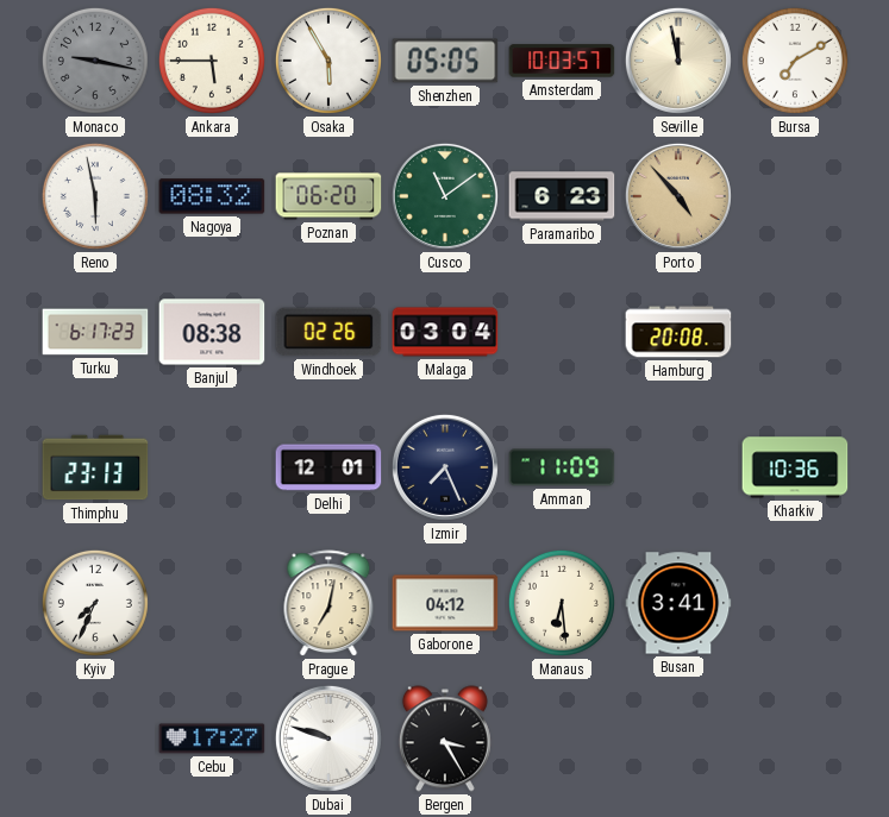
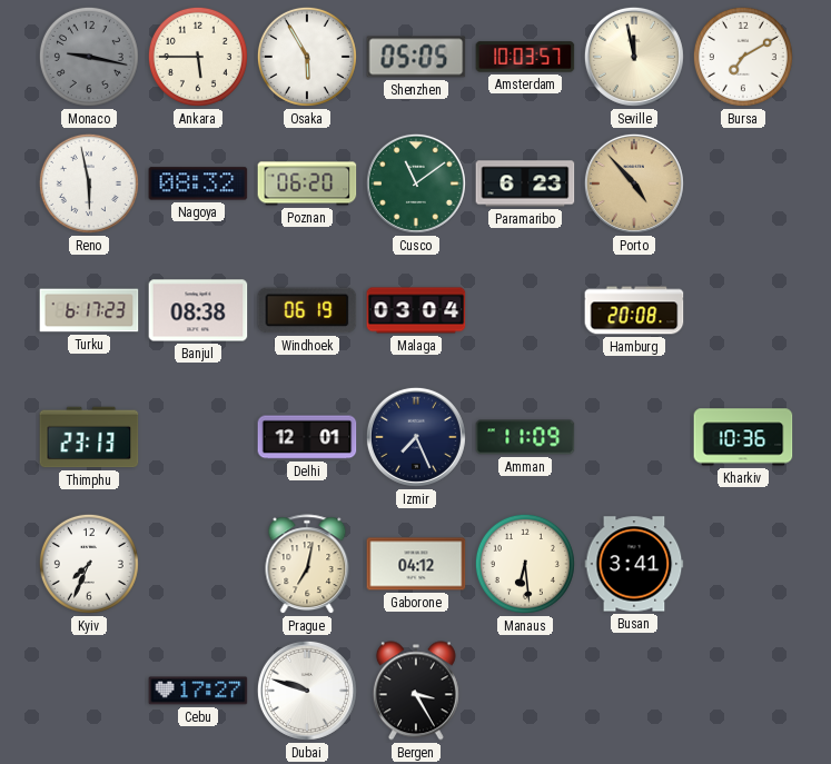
Windhoek: 02:26 -> 06:19 (307, 310)
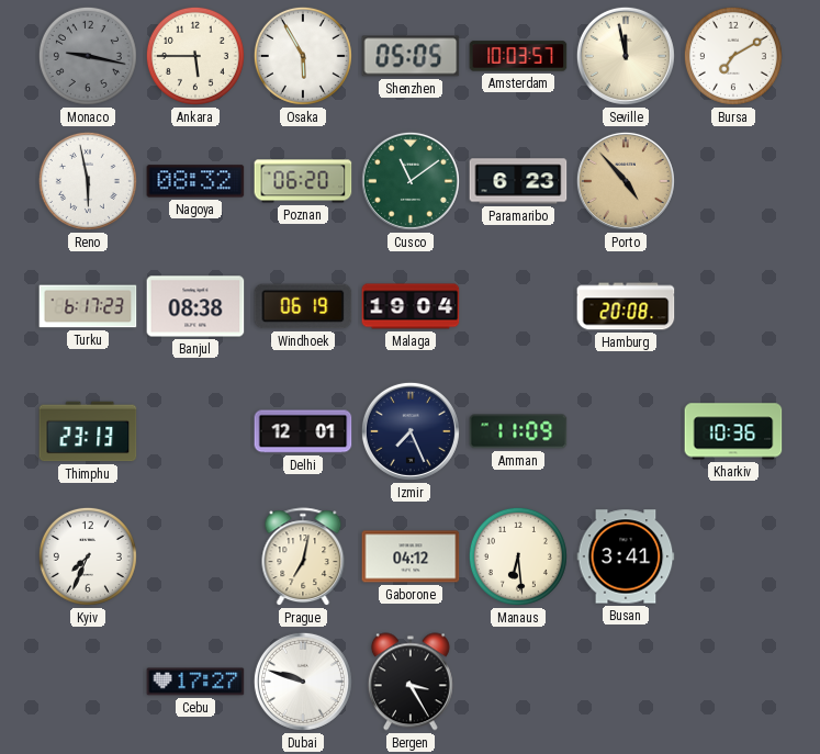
Malaga: 03:04 -> 19:04 (411, 306)
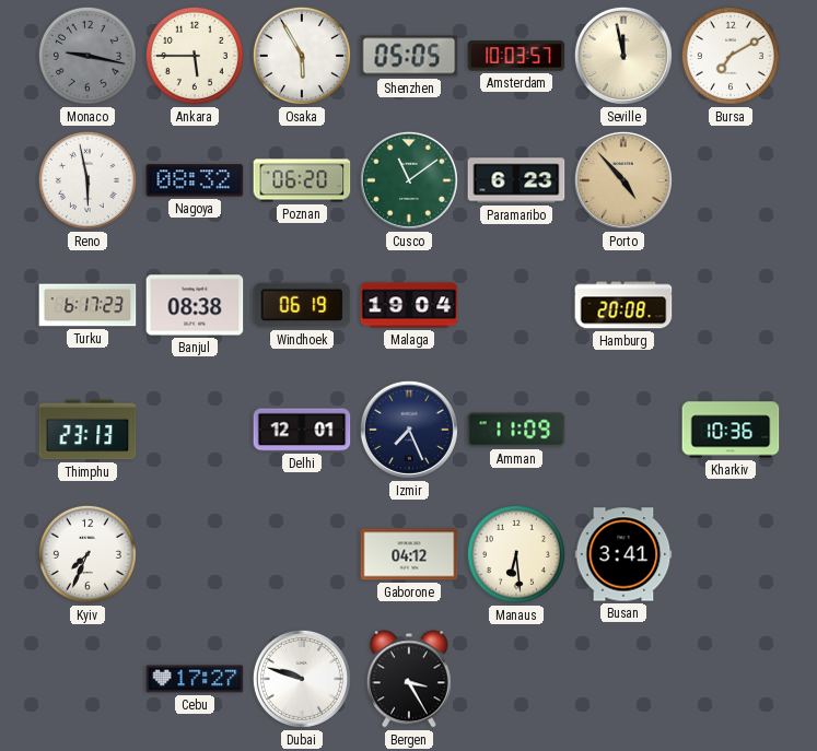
Prague: 7:02 -> none (303, 558)
